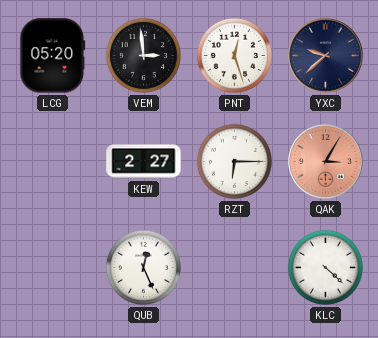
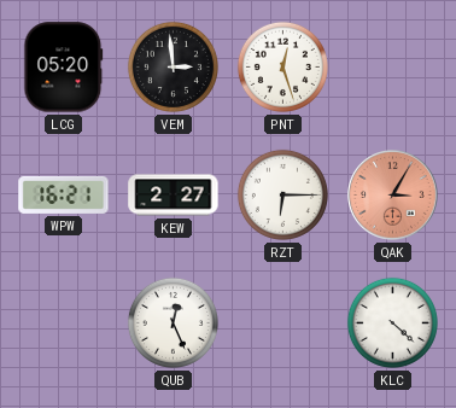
YXC: 9:38 -> none (326, 56)
WPW: none -> 16:21 (64, 194)
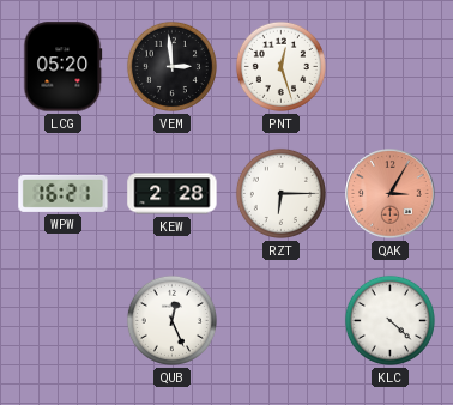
KEW: 2:27 -> 2:28 (173, 194)
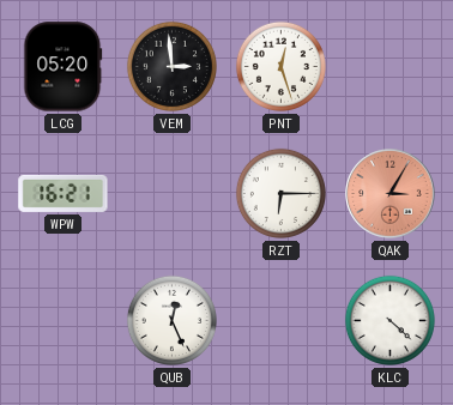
KEW: 2:28 -> none (173, 194)
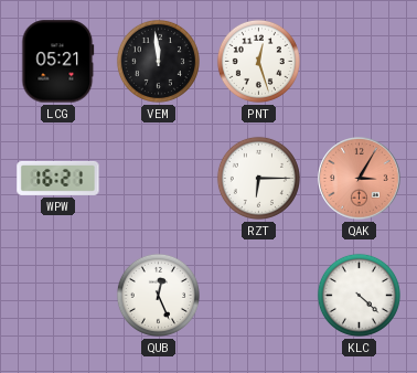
LCG: 05:20 -> 05:21 (58, 62)
VEM: 2:59 -> 11:59 (158, 61)
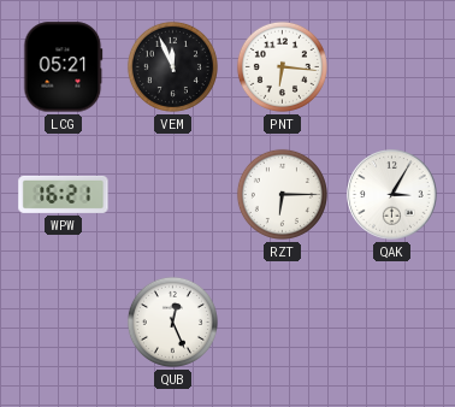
VEM: 11:59 -> 11:56 (172, 66)
PNT: 12:27 -> 6:16 (282, 66)
QAK dial: salmon -> white (392, 195)
KLC: 4:22 -> none (359, 295)
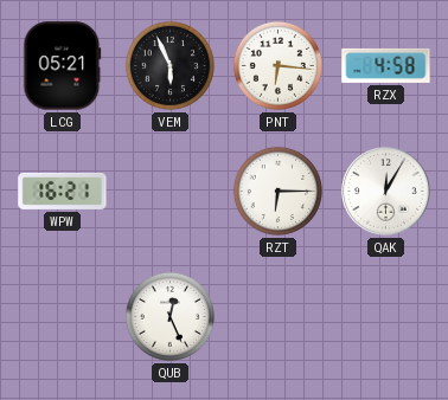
VEM: 11:56 -> 5:56 (169, 65)
RZX: none -> 4:58 (386, 65)
QAK: 3:05 -> 12:05 (386, 192)
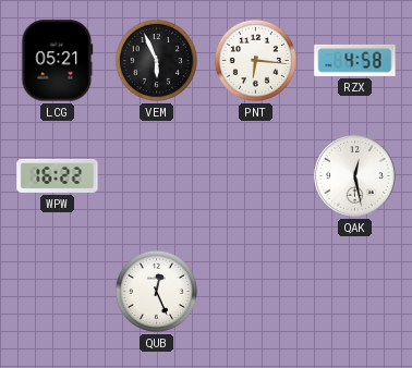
WPW: 16:21 -> 16:22 (58, 175)
RZT: 6:15 -> none (277, 191)
QAK: 12:05 -> 12:28 (355, 176)
